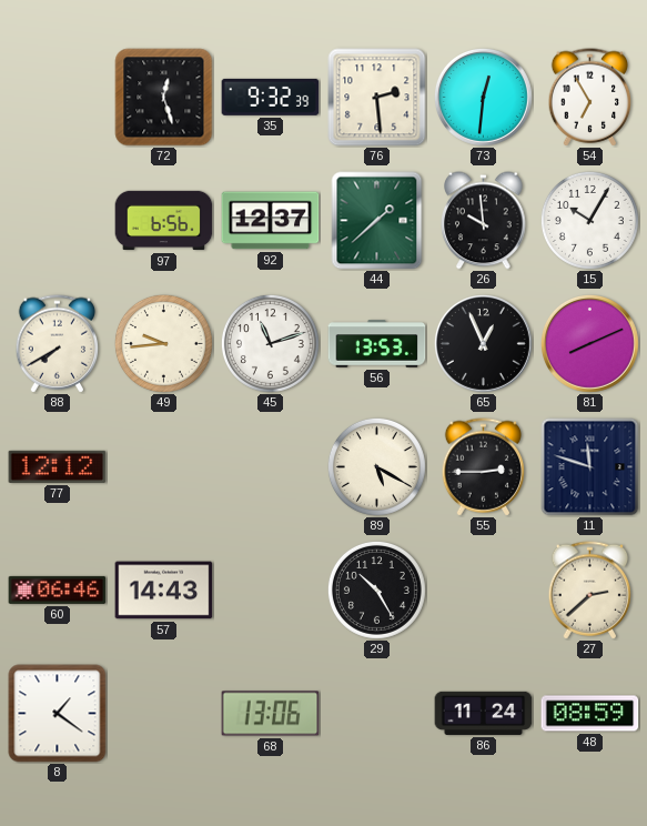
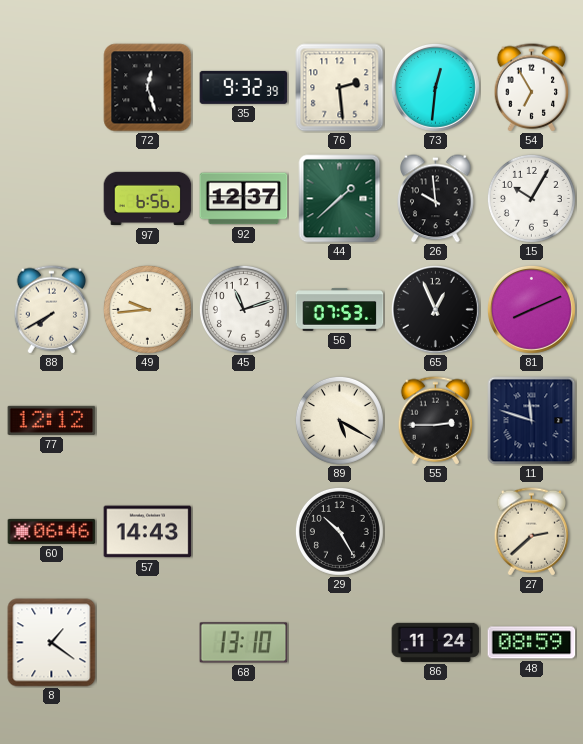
56: 13:53 -> 07:53 (340, 310)
68: 13:06 -> 13:10 (244, 643)
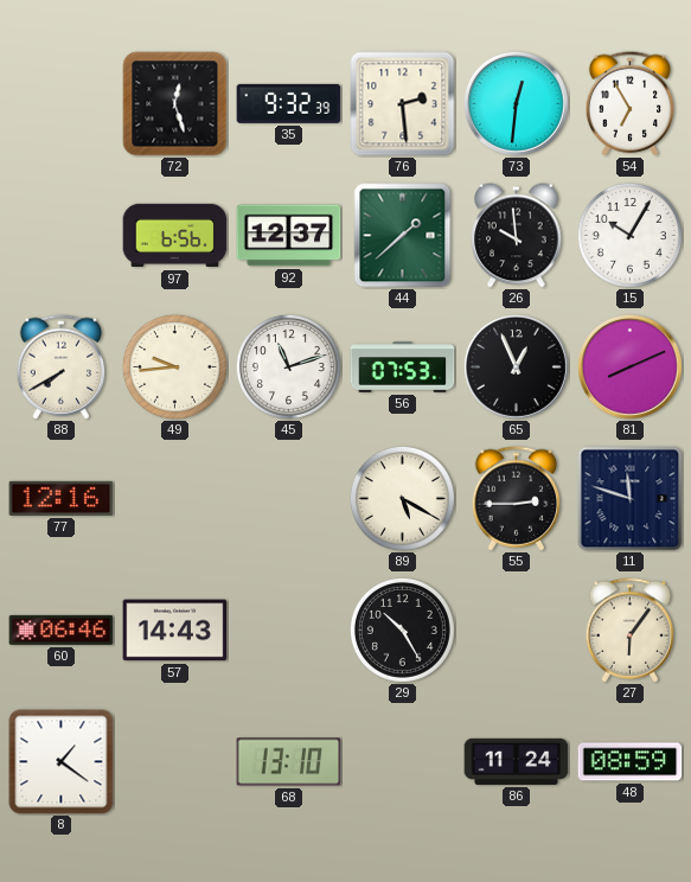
77: 12:12 -> 12:16 (62, 498)
27: 2:38 -> 6:06 (631, 631)
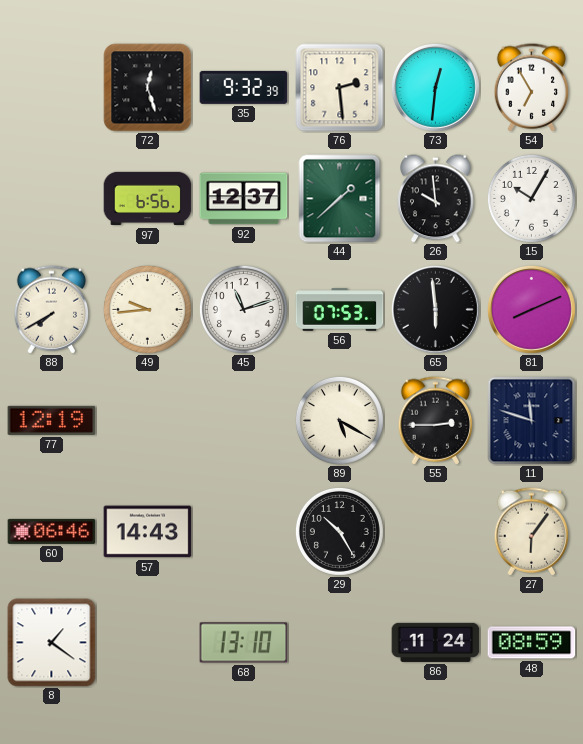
65: 12:56 -> 5:59 (435, 309)
77: 12:16 -> 12:19 (52, 420)
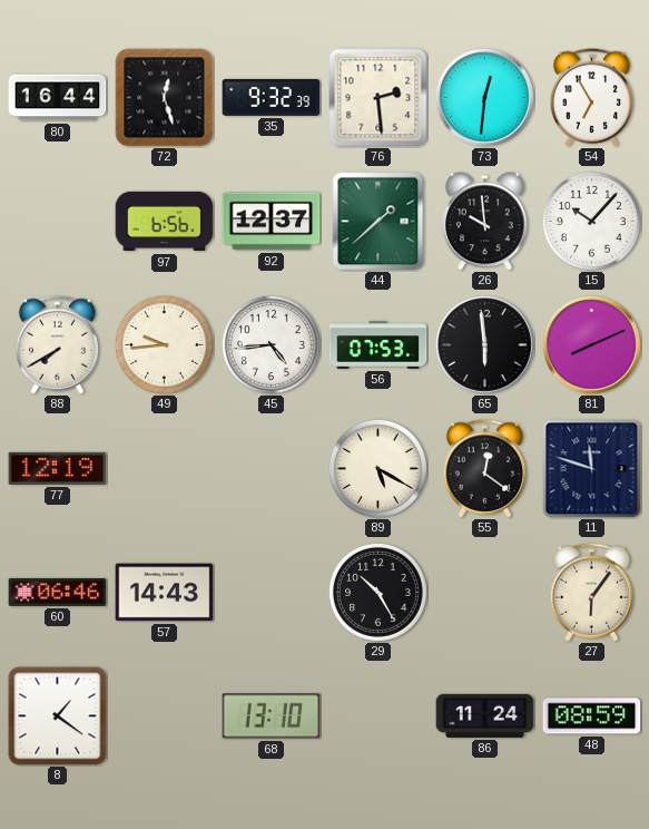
80: none -> 16:44 (58, 98)
15: 10:05 -> 10:07 (591, 221)
45: 11:12 -> 4:44 (271, 344)
55: 2:45 -> 12:21 (485, 469)
